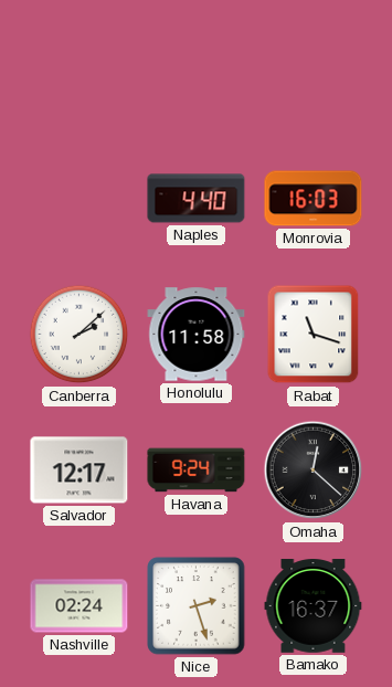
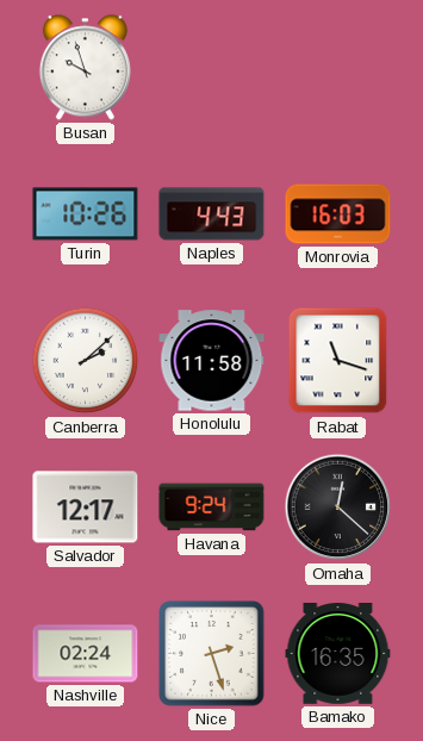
Busan: none -> 9:57 (85, 68)
Turin: none -> 10:26 (86, 214)
Naples: 4:40 -> 4:43 (212, 214)
Bamako: 16:37 -> 16:35 (338, 654)
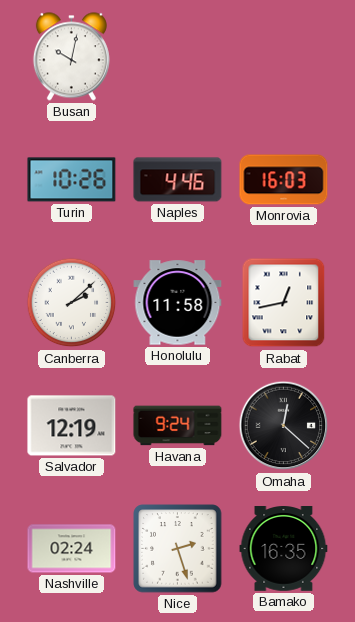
Busan: 9:57 -> 10:02 (71, 57)
Naples: 4:43 -> 4:46 (178, 180)
Rabat: 11:18 -> 12:43 (284, 303)
Salvador: 12:17 -> 12:19 (72, 426)
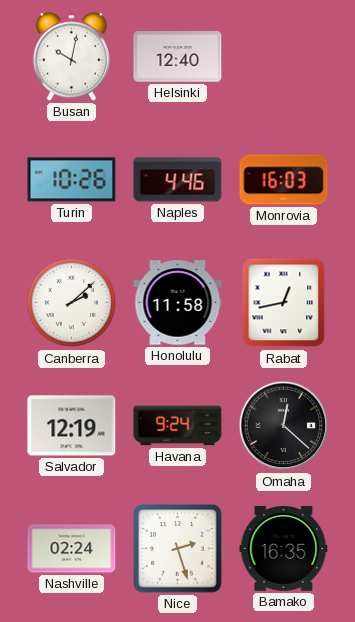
Helsinki: none -> 12:40 (178, 57)
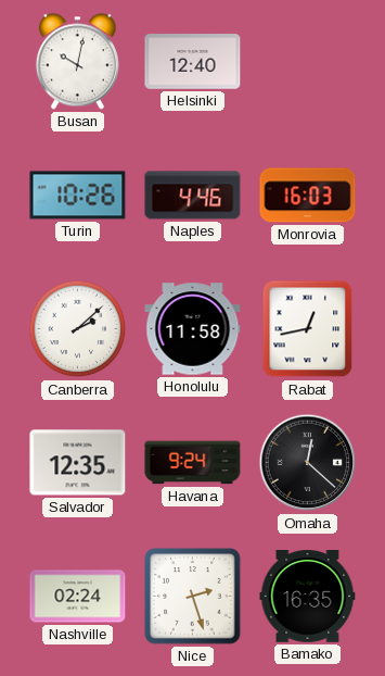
Salvador: 12:19 -> 12:35 (78, 463)
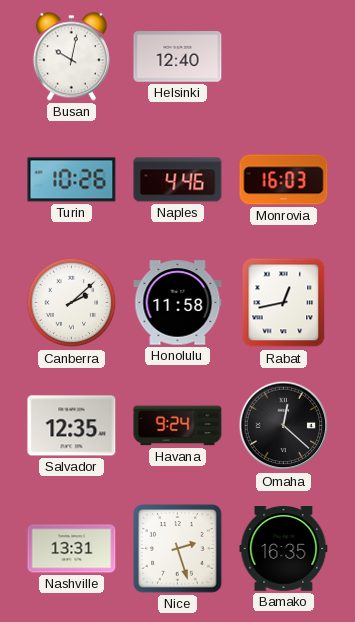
Nashville: 02:24 -> 13:31 (72, 549)
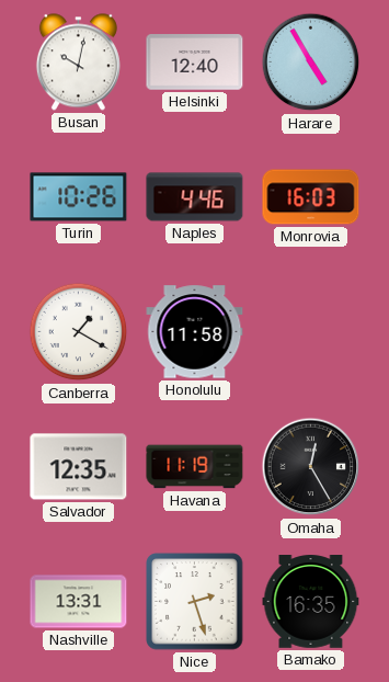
Harare: none -> 4:55 (311, 62)
Canberra: 2:08 -> 1:20 (79, 332)
Rabat: 12:43 -> none (284, 303)
Havana: 9:24 -> 11:19 (195, 467)
Omaha: 12:22 -> 12:25 (311, 467)
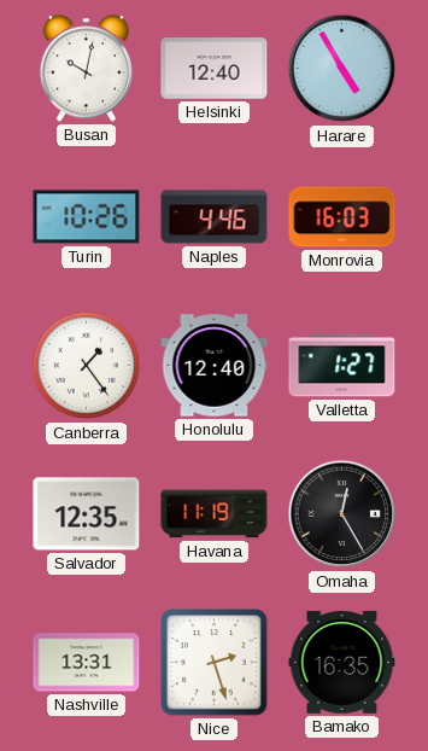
Canberra: 1:20 -> 1:24 (87, 366)
Honolulu: 11:58 -> 12:40 (215, 366)
Valletta: none -> 1:27 (342, 366)
